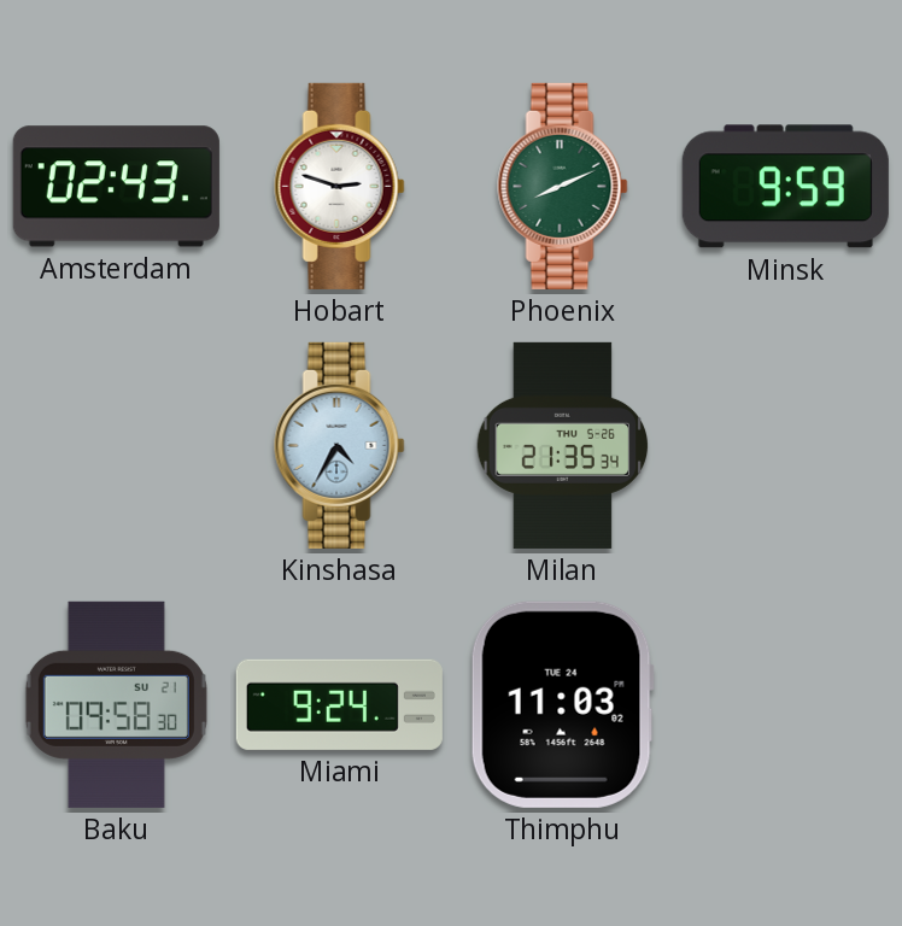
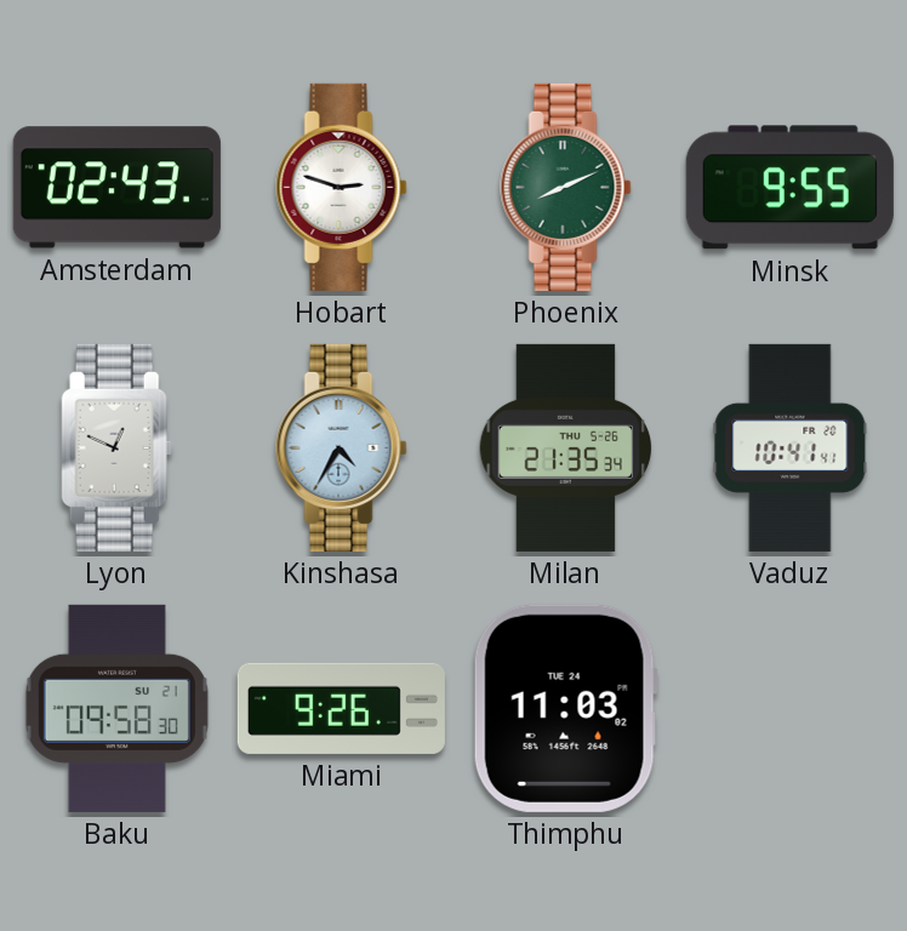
Minsk: 9:59 -> 9:55 (789, 188)
Lyon: none -> 12:49 (118, 447)
Vaduz: none -> 10:41 (791, 447)
Miami: 9:24 -> 9:26 (341, 708)
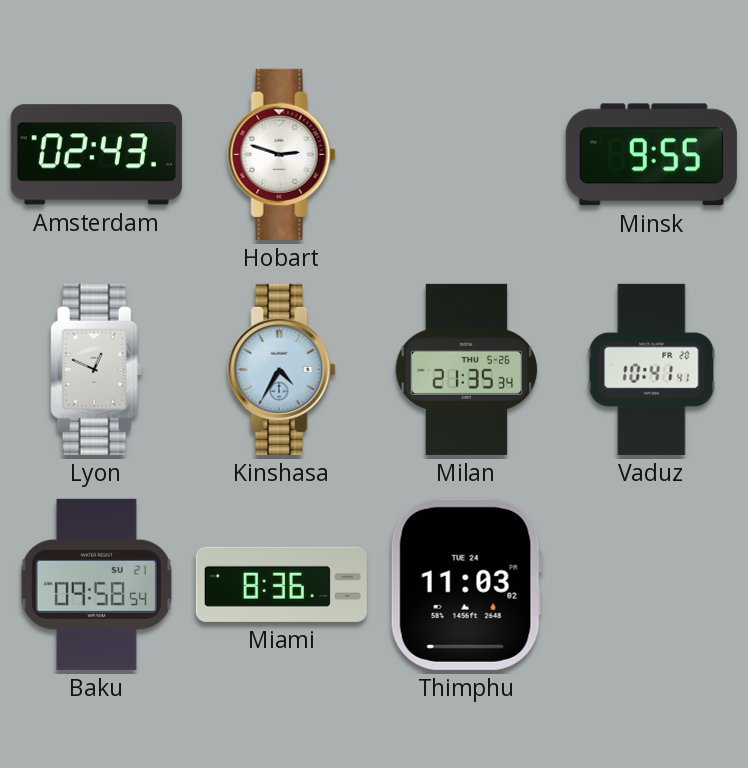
Phoenix: 8:11 -> none (566, 187)
Baku: 09:58:30 -> 09:58:54 (96, 584)
Miami: 9:26 -> 8:36 (281, 584)
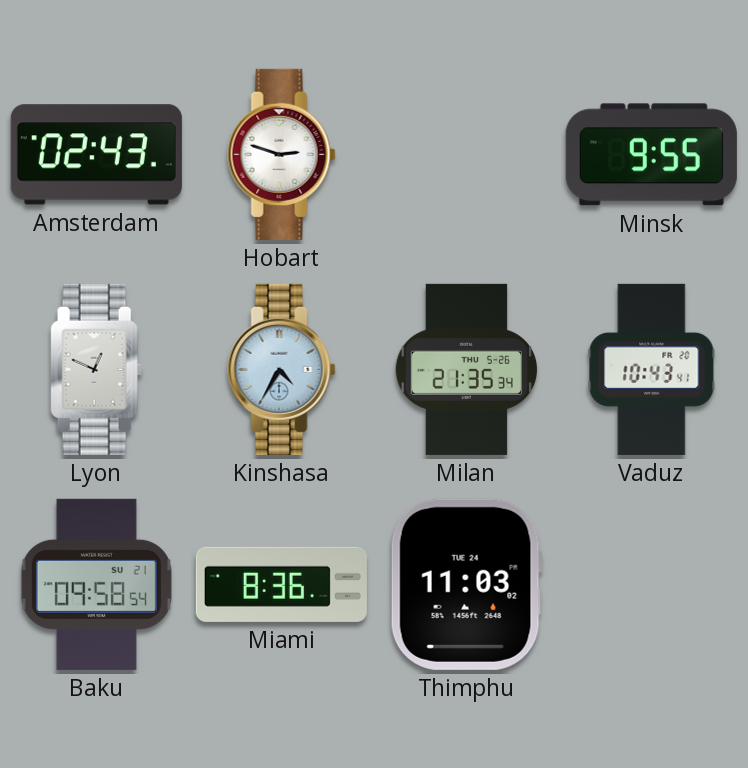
Vaduz: 10:41 -> 10:43 (652, 369)
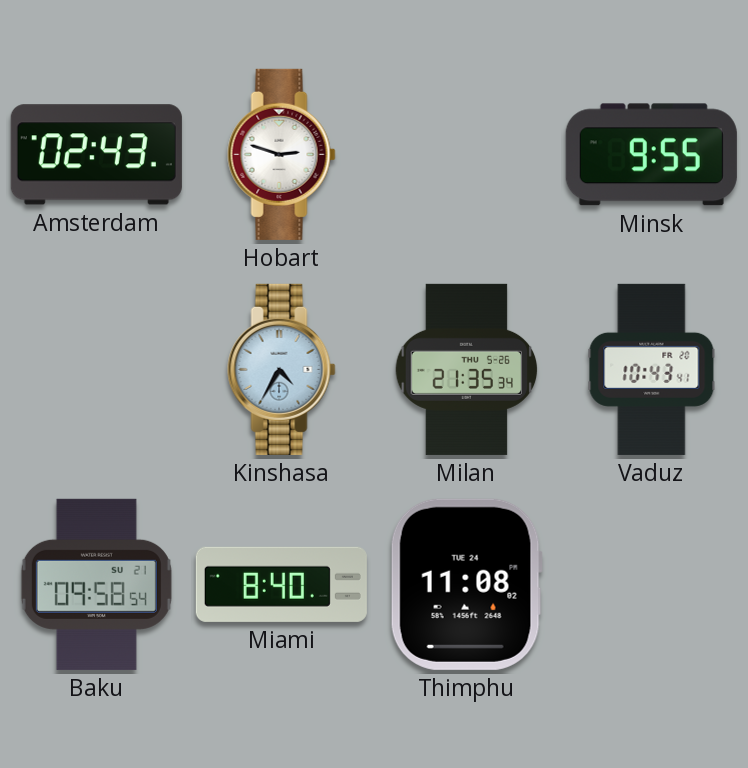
Lyon: 12:49 -> none (97, 369)
Miami: 8:36 -> 8:40 (281, 584)
Thimphu: 11:03 -> 11:08 (466, 584)
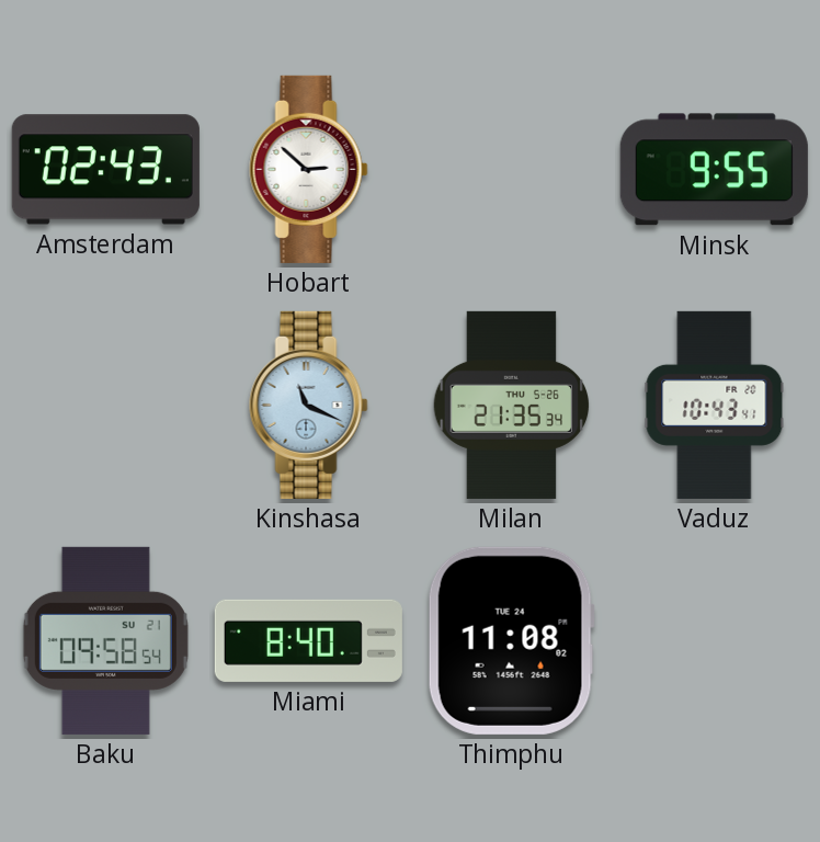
Hobart: 2:48 -> 2:52 (309, 169)
Kinshasa: 4:35 -> 11:19 (309, 405)
